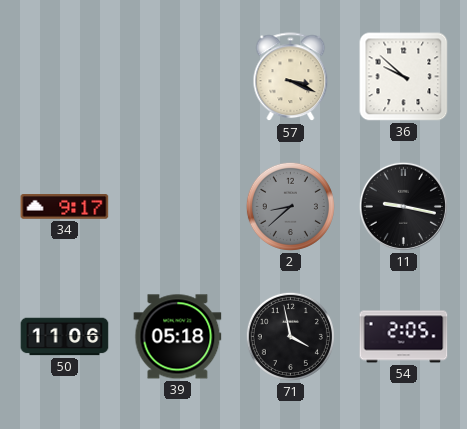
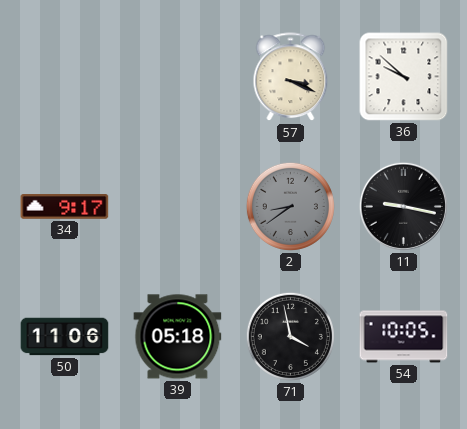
2: 8:38 -> 8:39 (290, 206)
54: 2:05 -> 10:05 (404, 337)
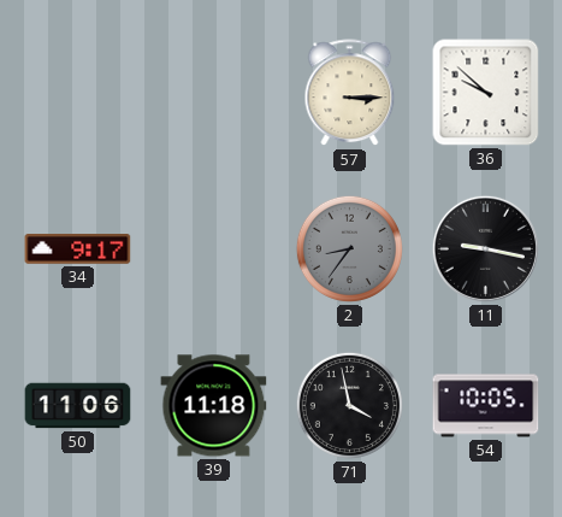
57: 3:19 -> 3:15 (350, 93)
2: 8:39 -> 8:36 (349, 248)
39: 05:18 -> 11:18 (214, 406)
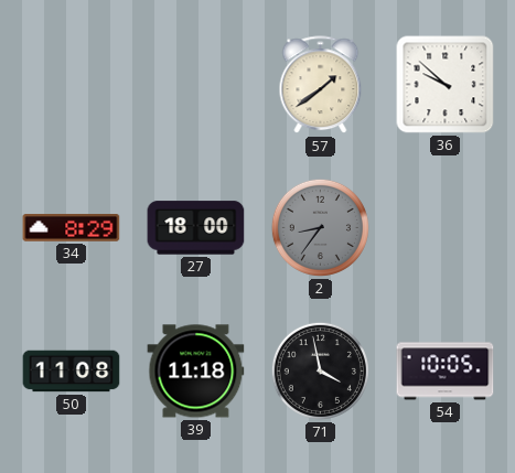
57: 3:15 -> 1:39 (321, 85)
34: 9:17 -> 8:29 (72, 228)
27: none -> 18:00 (196, 228)
11: 9:17 -> none (485, 248)
50: 11:06 -> 11:08 (72, 372)
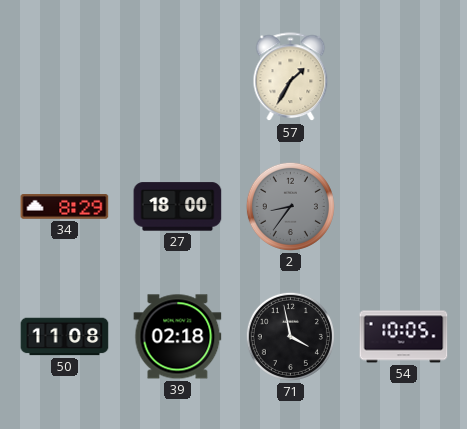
57: 1:39 -> 1:35 (291, 77)
36: 9:52 -> none (446, 85)
39: 11:18 -> 02:18 (178, 337)
